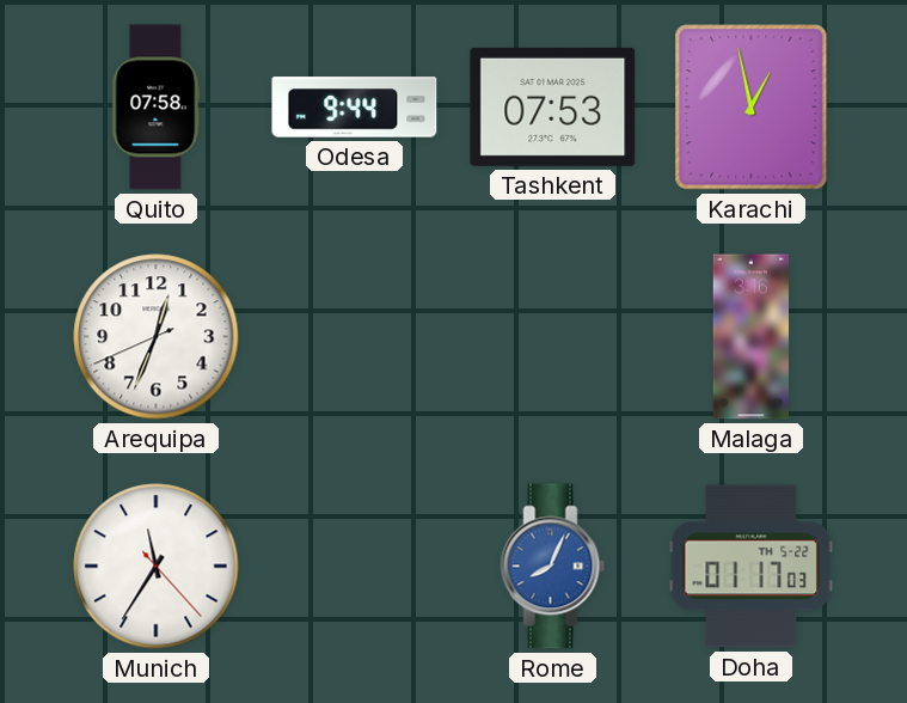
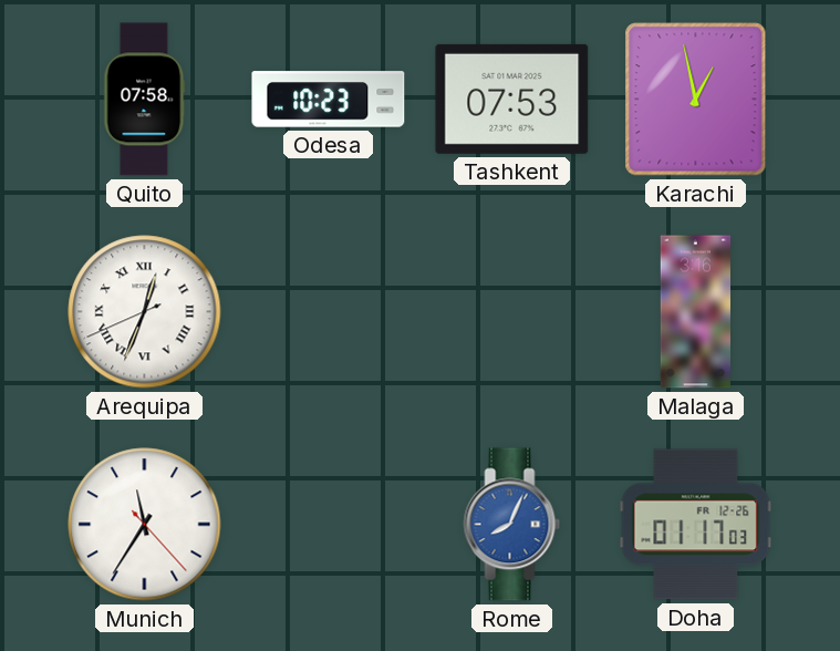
Odesa: 9:44 -> 10:23 (329, 100)
Arequipa numerals: Arabic -> Roman (145, 312)
Doha date: TH 5-22 -> FR 12-26 (696, 525)
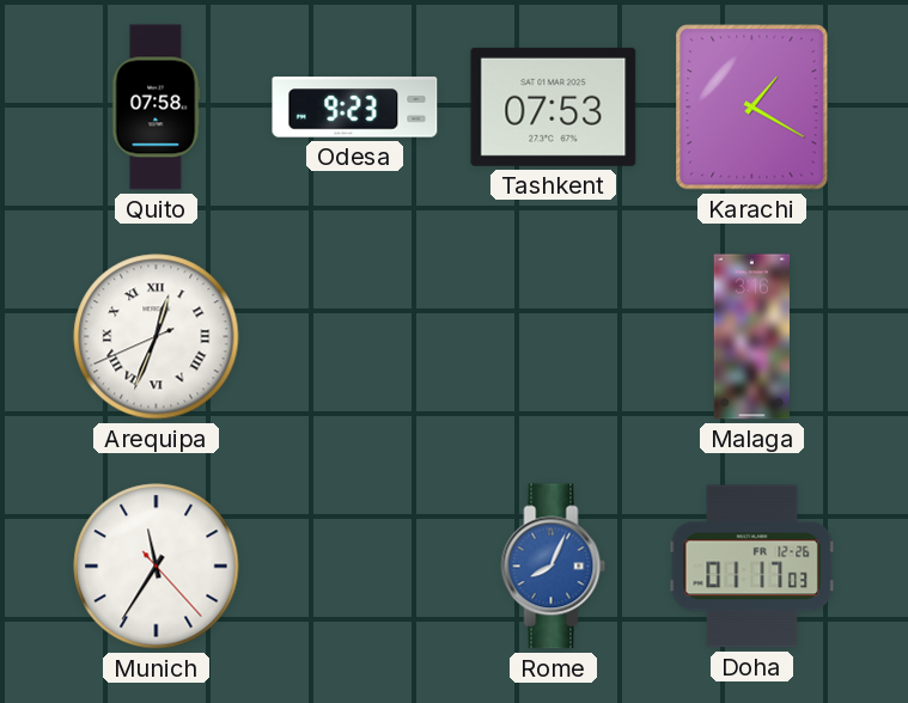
Odesa: 10:23 -> 9:23 (355, 108)
Karachi: 12:58 -> 1:20 (752, 108)
